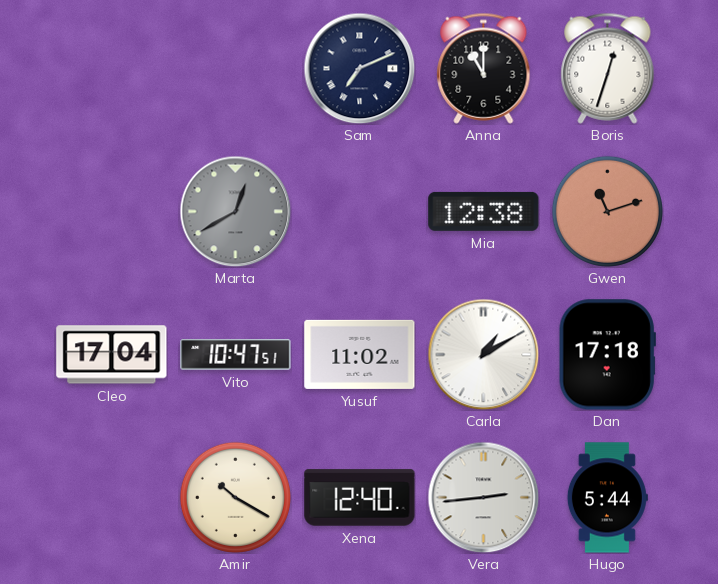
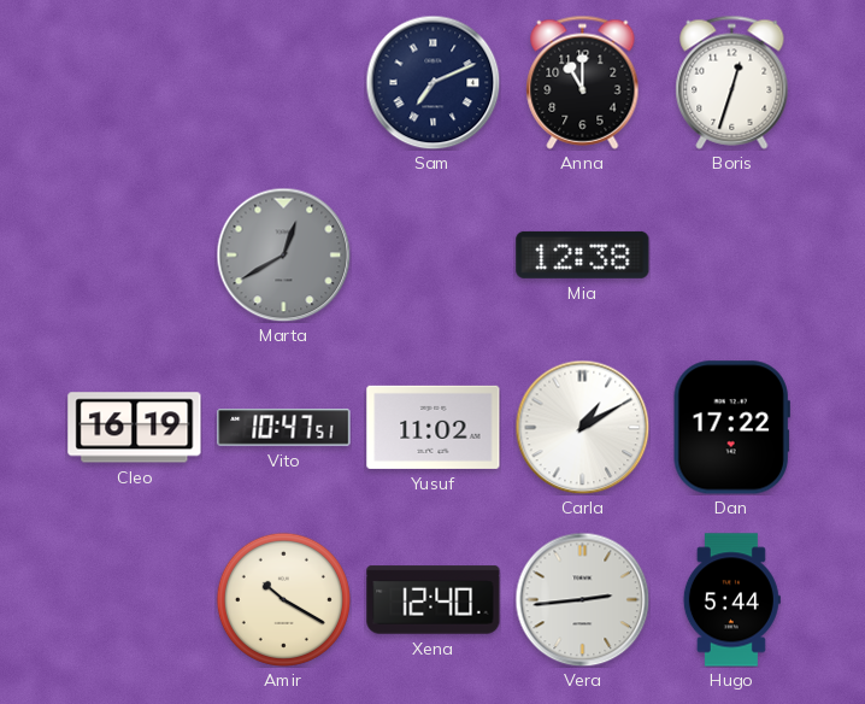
Gwen: 11:12 -> none (607, 211)
Cleo: 17:04 -> 16:19 (135, 428)
Dan: 17:18 -> 17:22 (731, 428)
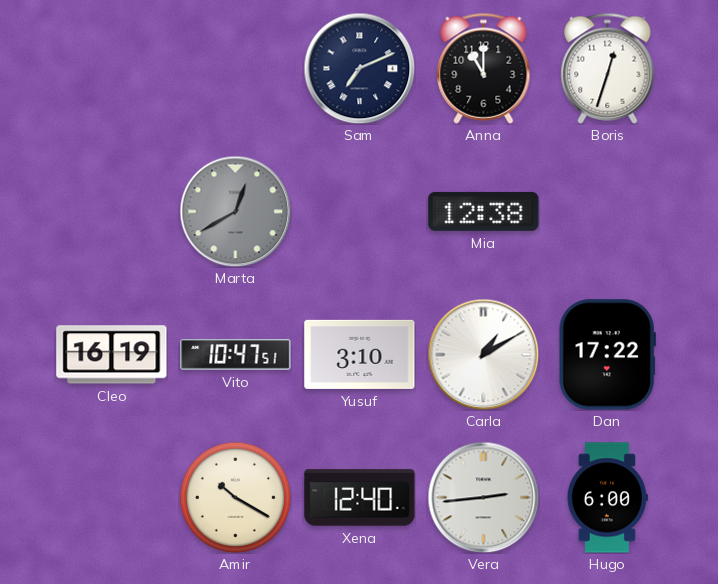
Yusuf: 11:02 -> 3:10 (360, 354)
Hugo: 5:44 -> 6:00 (607, 498)
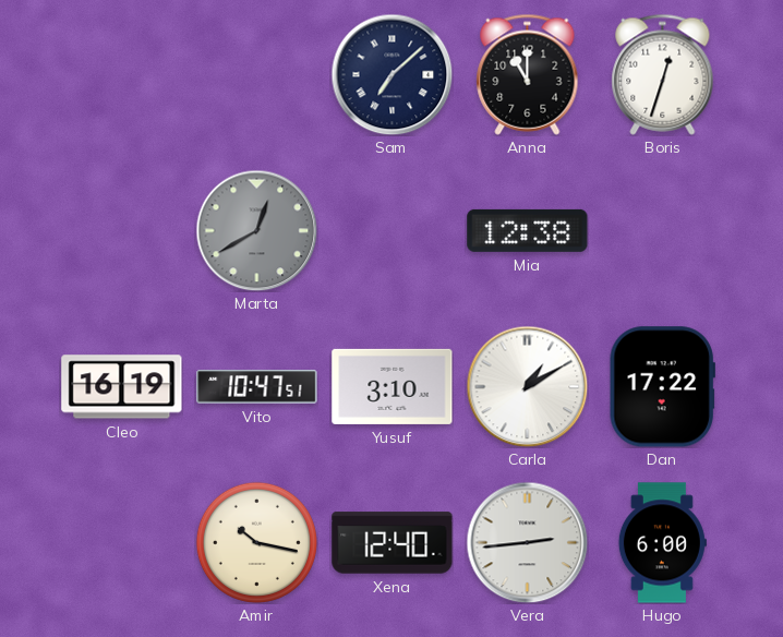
Sam: 7:11 -> 7:08 (391, 74)
Amir: 10:20 -> 10:17 (256, 542)
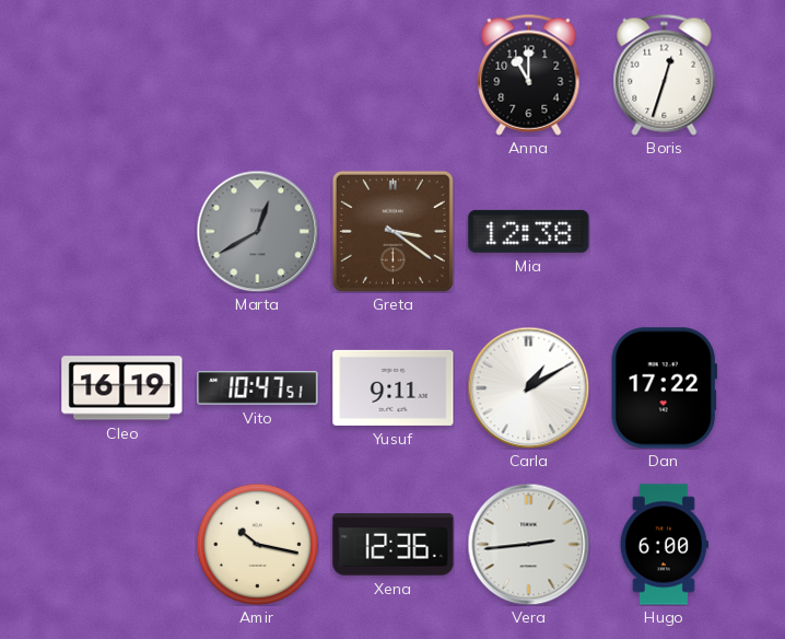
Sam: 7:08 -> none (391, 74)
Greta: none -> 3:21 (392, 231)
Yusuf: 3:10 -> 9:11 (394, 387)
Xena: 12:40 -> 12:36 (394, 545)
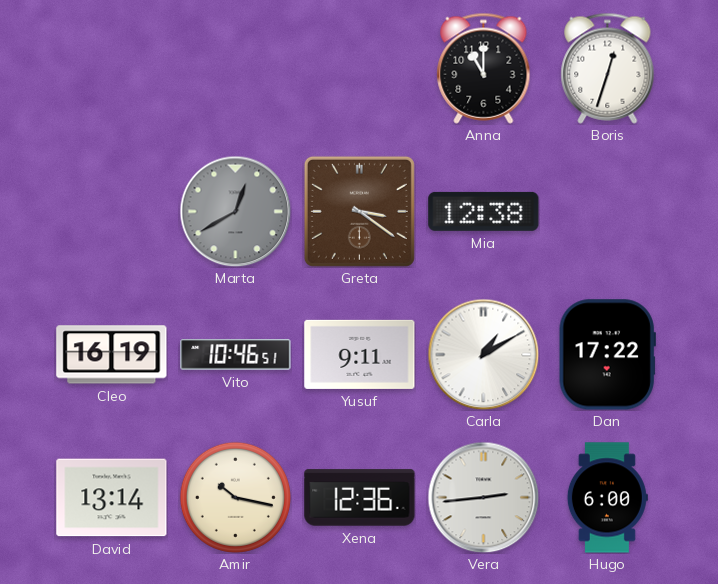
Vito: 10:47 -> 10:46 (236, 355)
David: none -> 13:14 (112, 498)
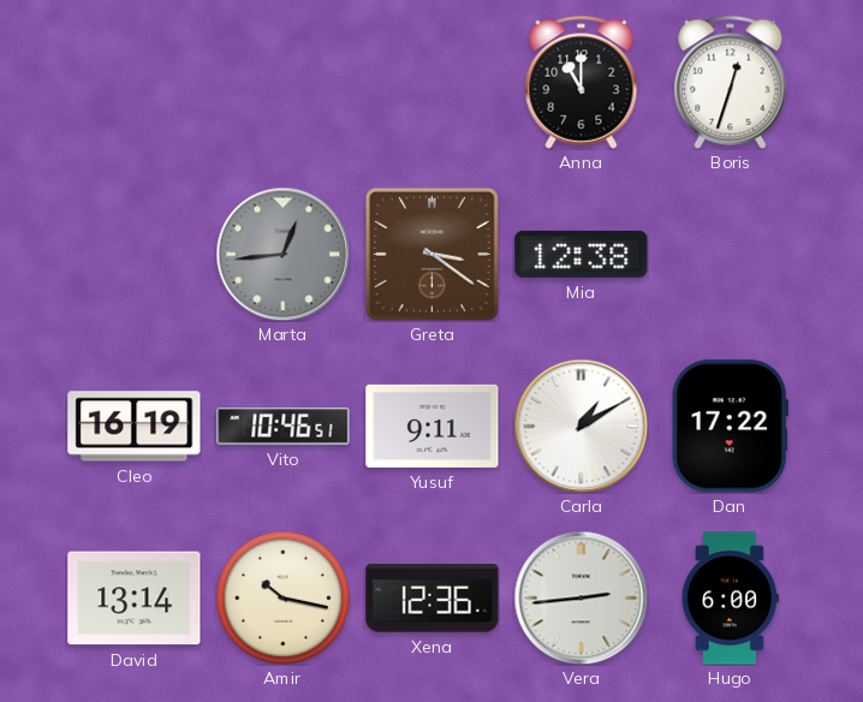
Marta: 12:40 -> 12:44 (282, 254)
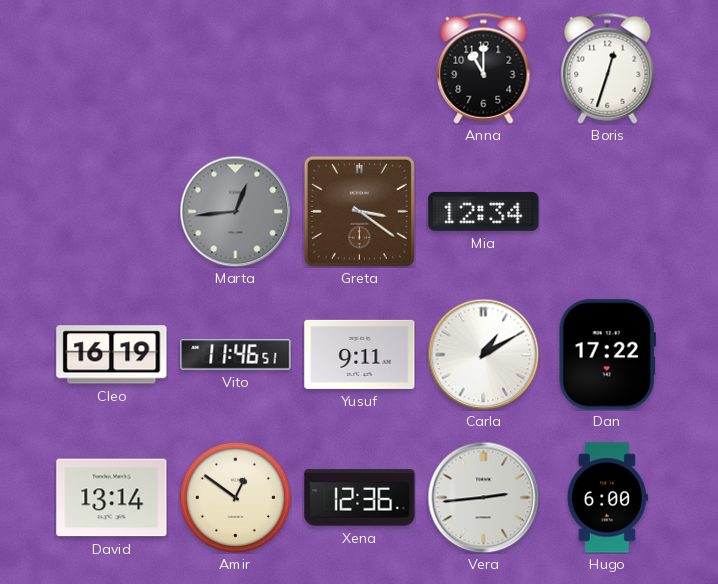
Mia: 12:38 -> 12:34 (484, 211)
Vito: 10:46 -> 11:46 (236, 355)
Amir: 10:17 -> 12:51 (235, 497)
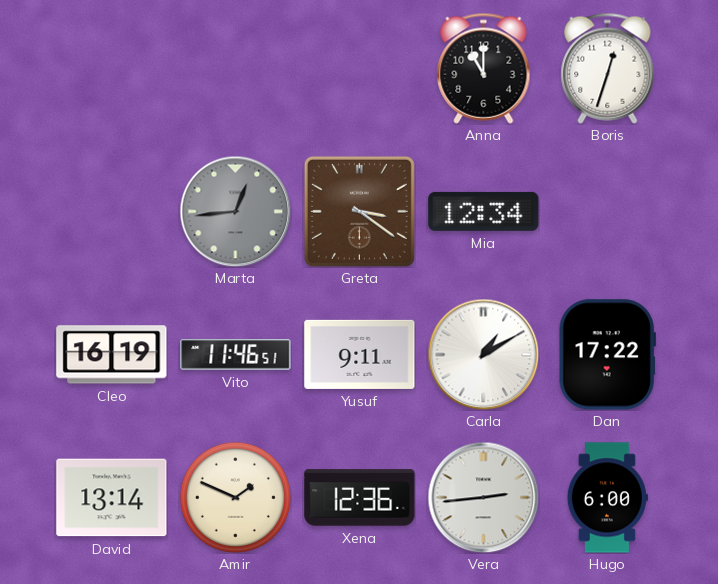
Amir: 12:51 -> 1:49 (235, 497)
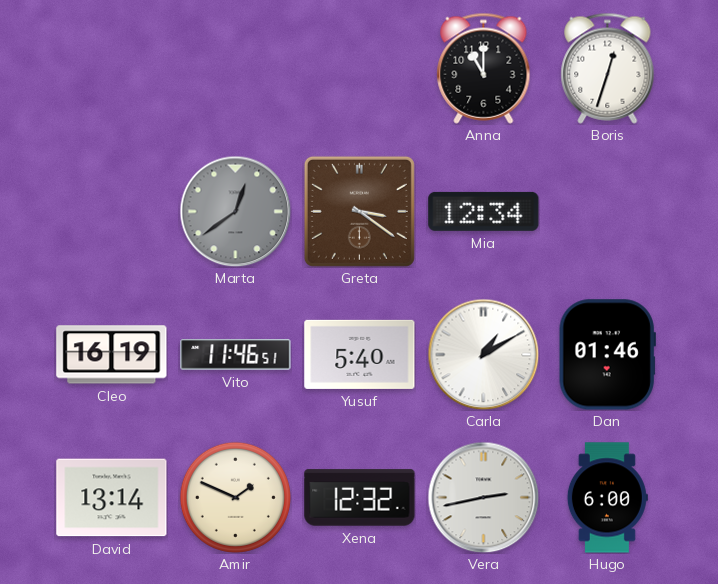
Marta: 12:44 -> 12:39 (235, 211)
Yusuf: 9:11 -> 5:40 (360, 354)
Dan: 17:22 -> 01:46 (607, 355)
Xena: 12:36 -> 12:32 (360, 498)
Vera: 2:44 -> 2:43 (483, 497)
